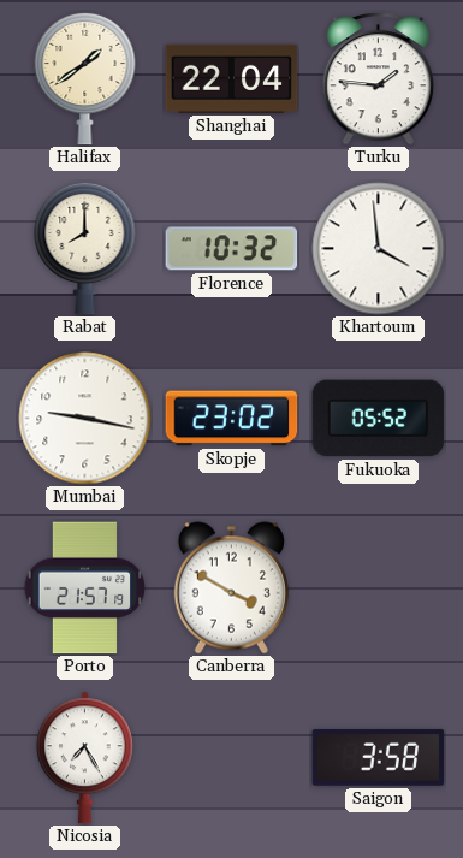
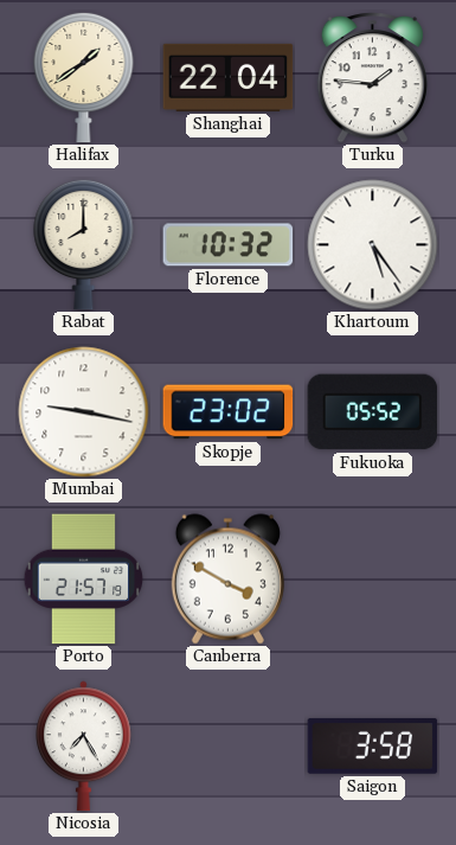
Khartoum: 3:59 -> 5:24 (373, 245)
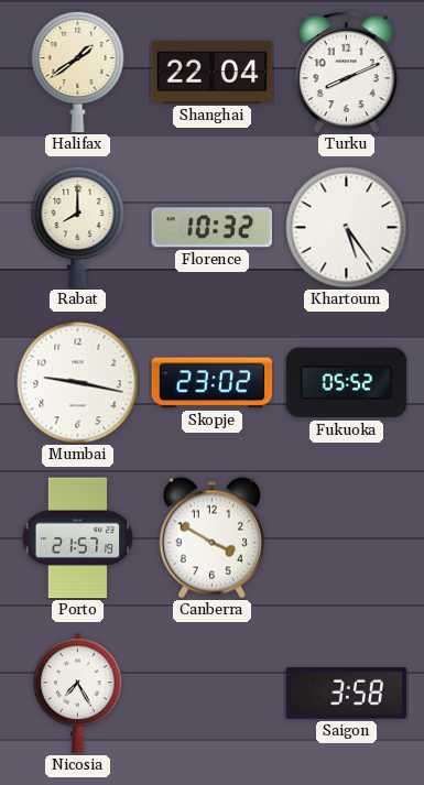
Turku: 1:46 -> 8:11 (346, 73)
